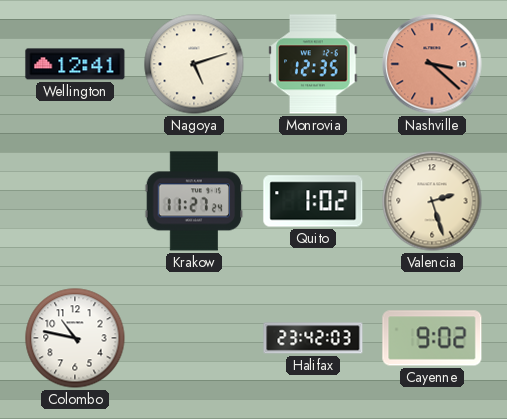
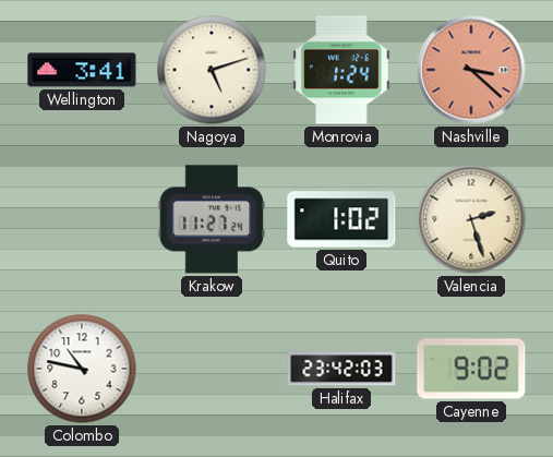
Wellington: 12:41 -> 3:41 (82, 70)
Monrovia: 12:35 -> 1:24 (341, 70)
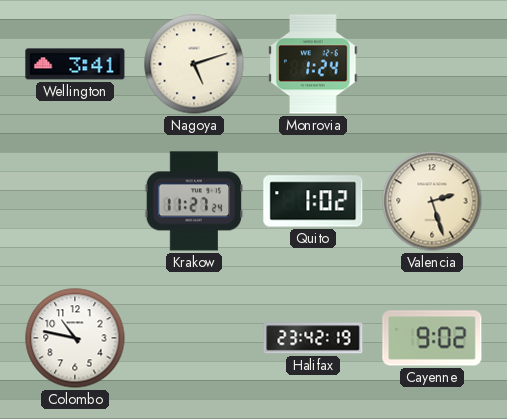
Nashville: 3:22 -> none (471, 70)
Halifax: 23:42:03 -> 23:42:19 (313, 338)
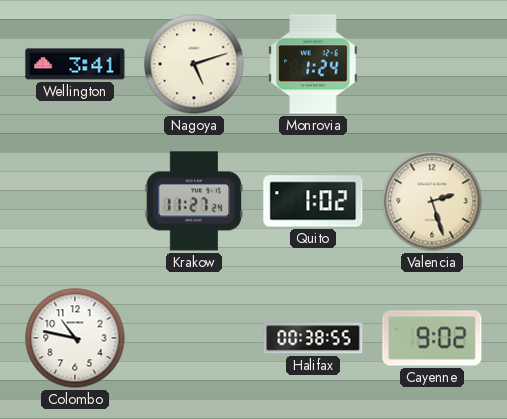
Halifax: 23:42 -> 00:38 (313, 338)
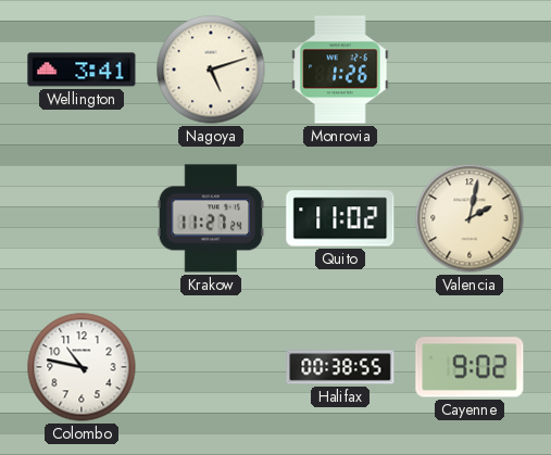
Monrovia: 1:24 -> 1:26 (340, 69)
Quito: 1:02 -> 11:02 (340, 218)
Valencia: 2:27 -> 2:02 (469, 218)
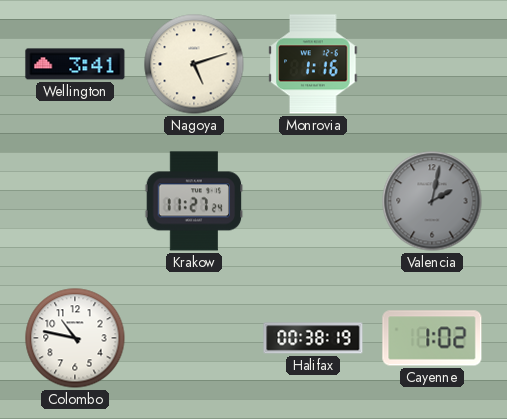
Monrovia: 1:26 -> 1:16 (313, 64)
Quito: 11:02 -> none (340, 218)
Valencia dial: cream -> grey (432, 201)
Halifax: 00:38:55 -> 00:38:19 (313, 338)
Cayenne: 9:02 -> 1:02 (432, 338)
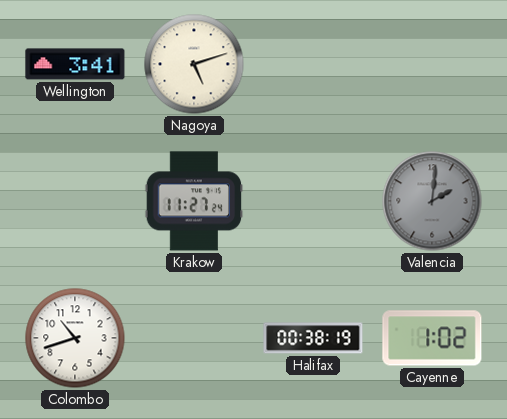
Monrovia: 1:16 -> none (313, 64)
Valencia: 2:02 -> 2:01 (432, 201)
Colombo: 10:47 -> 10:42 (75, 338)
